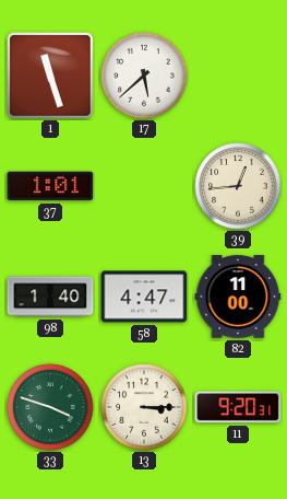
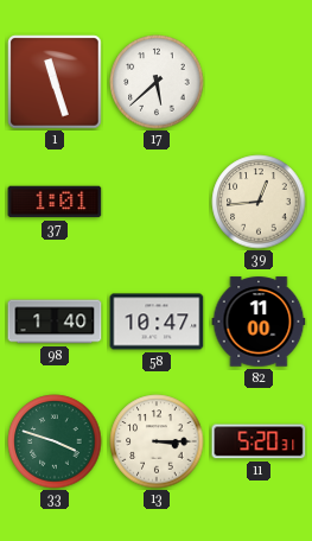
58: 4:47 -> 10:47 (157, 322)
11: 9:20 -> 5:20 (259, 441)
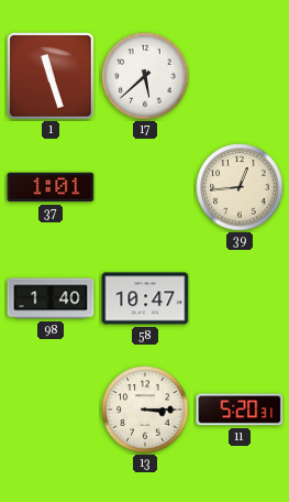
82: 11:00 -> none (259, 322)
33: 3:48 -> none (55, 441)
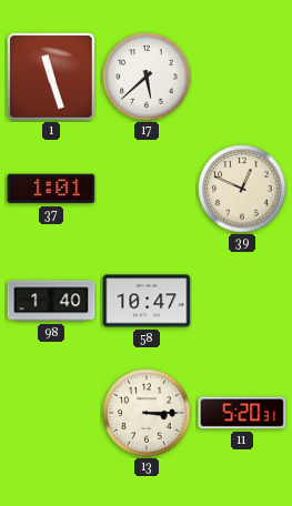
39: 12:44 -> 12:49 (242, 189)
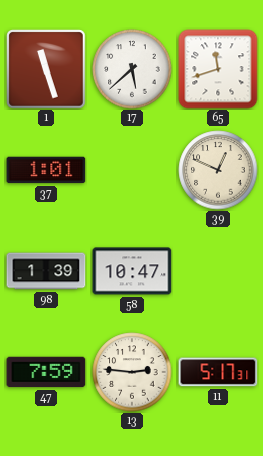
65: none -> 11:42 (218, 69)
98: 1:40 -> 1:39 (46, 271)
47: none -> 7:59 (46, 372)
13: 3:15 -> 2:46 (132, 372)
11: 5:20 -> 5:17 (218, 372)
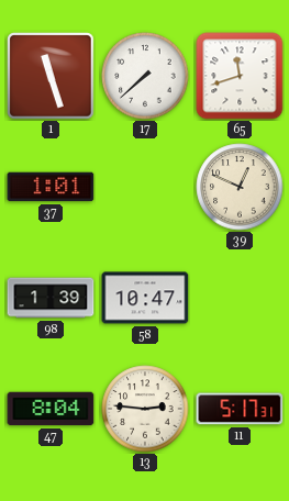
17: 5:38 -> 7:38 (145, 76)
47: 7:59 -> 8:04 (51, 409)
